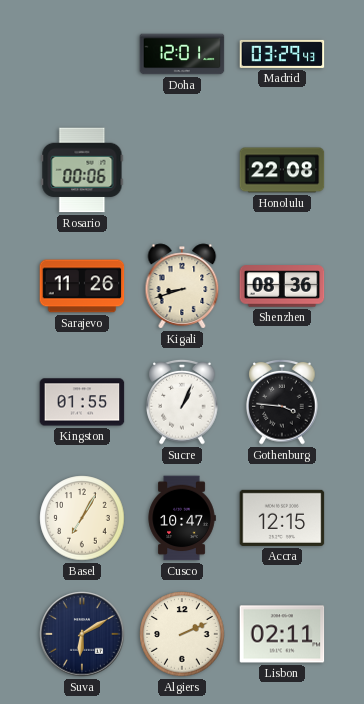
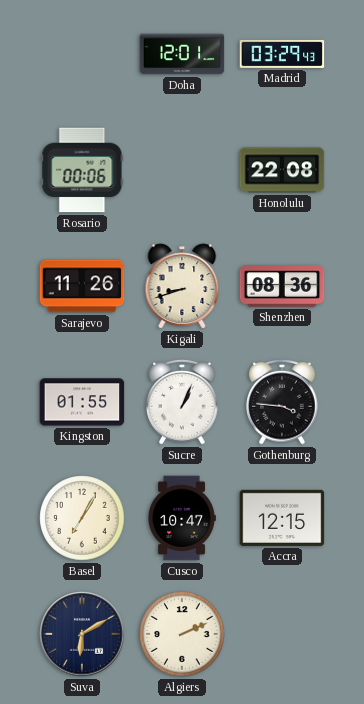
Lisbon: 02:11 -> none (282, 634)
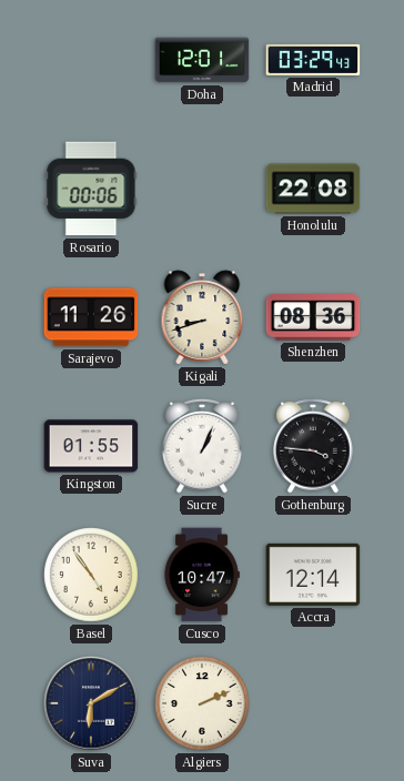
Basel: 7:05 -> 4:54 (91, 575)
Accra: 12:15 -> 12:14 (313, 575)
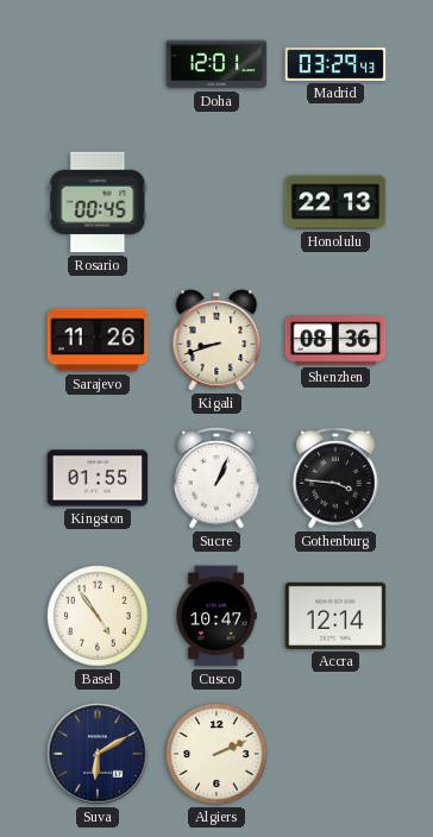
Rosario: 00:06 -> 00:45 (98, 202)
Honolulu: 22:08 -> 22:13 (335, 202)
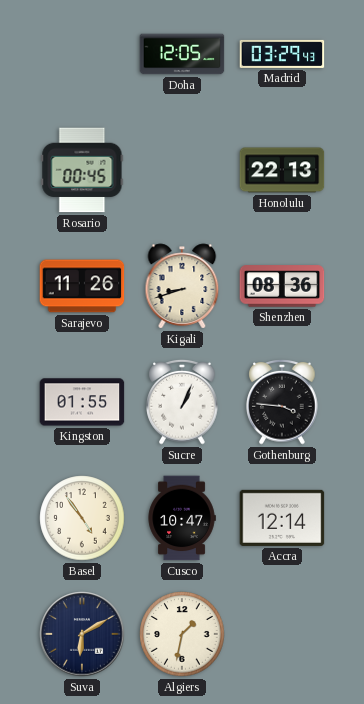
Doha: 12:01 -> 12:05 (182, 54)
Algiers: 2:11 -> 1:32 (182, 634)
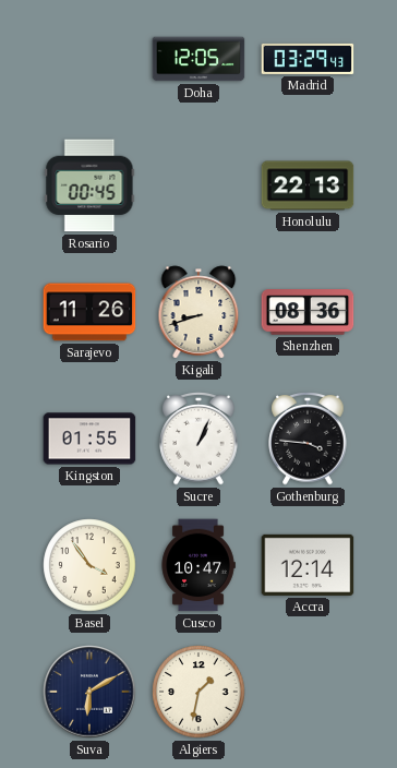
Basel: 4:54 -> 3:54 (89, 565)
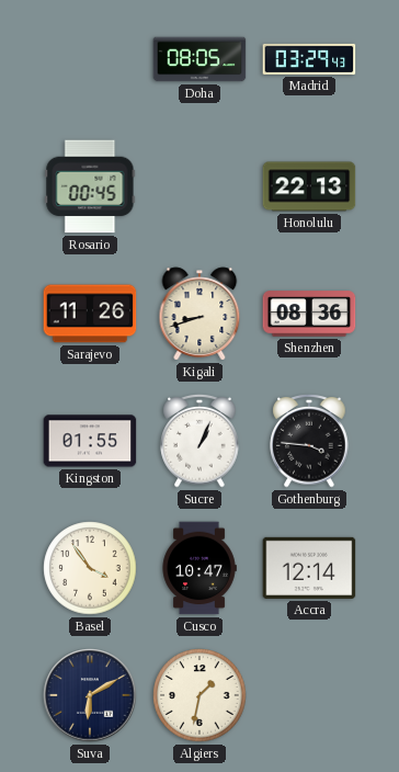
Doha: 12:05 -> 08:05 (200, 59)
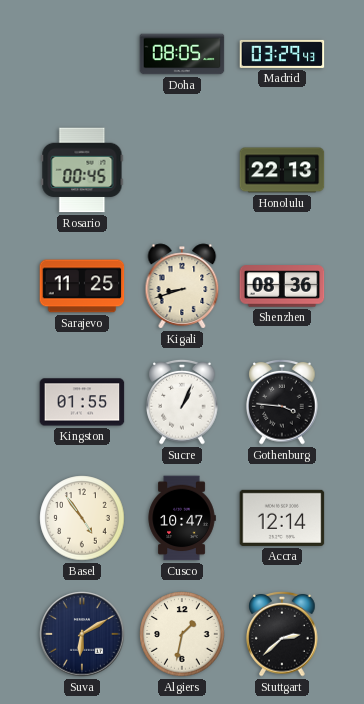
Sarajevo: 11:26 -> 11:25 (82, 286)
Basel: 3:54 -> 4:54 (82, 518)
Stuttgart: none -> 2:38 (282, 634)
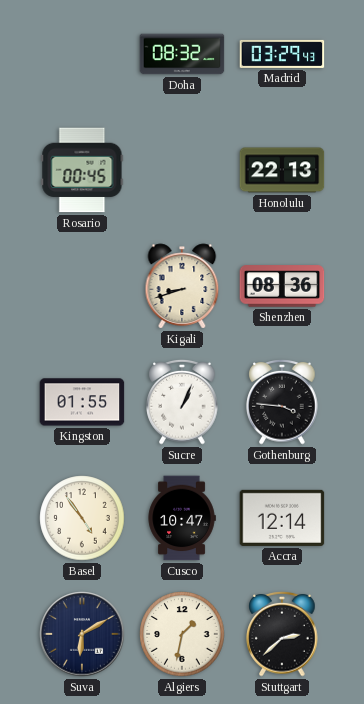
Doha: 08:05 -> 08:32 (182, 54)
Sarajevo: 11:25 -> none (82, 286)
